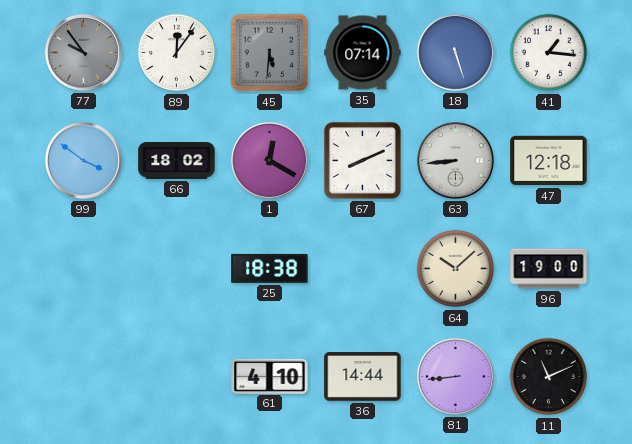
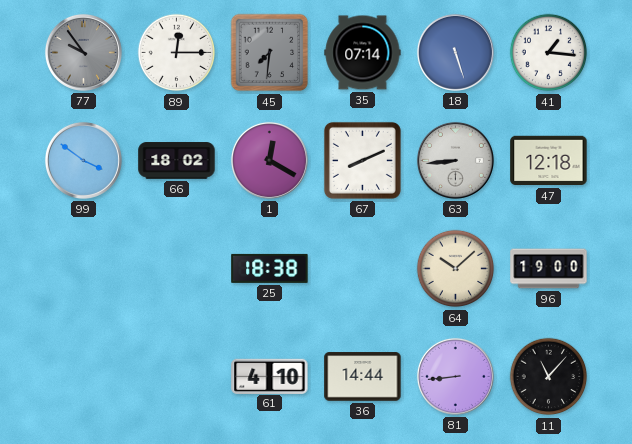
89: 12:06 -> 12:15 (177, 53)
45: 5:31 -> 7:31 (270, 53)
11: 11:11 -> 11:07 (549, 377)
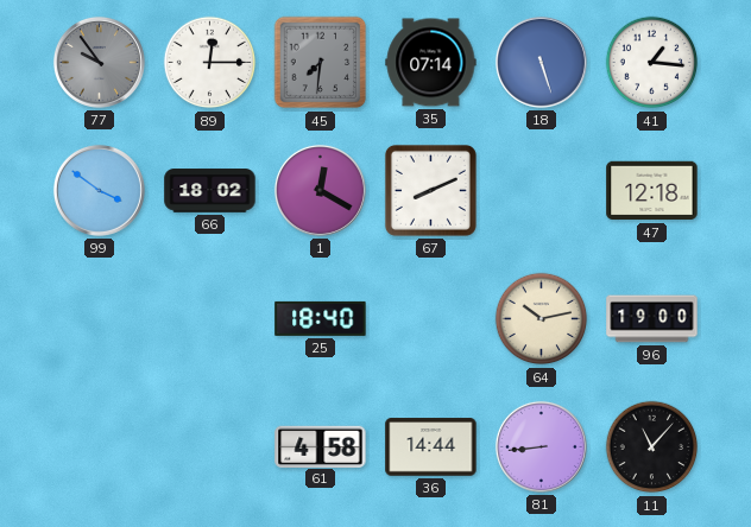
63: 8:44 -> none (455, 160)
25: 18:38 -> 18:40 (321, 318)
64: 10:08 -> 10:13 (542, 319)
61: 4:10 -> 4:58 (321, 446)
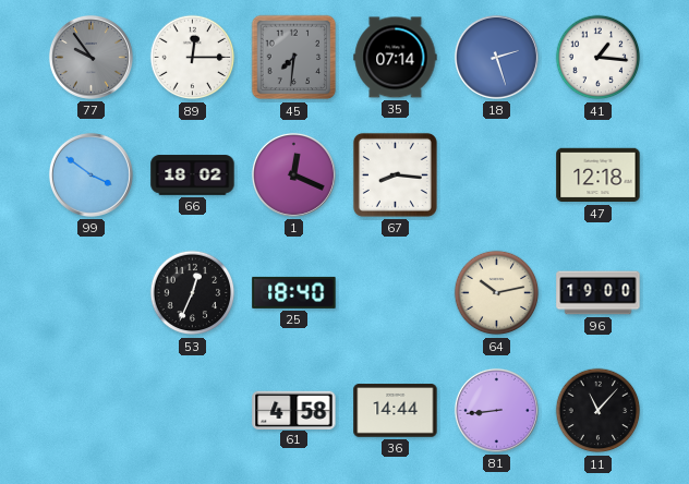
18: 5:27 -> 2:27 (496, 57)
1: 12:20 -> 12:19 (293, 174)
67: 8:11 -> 8:16 (395, 174)
53: none -> 12:34 (193, 293)
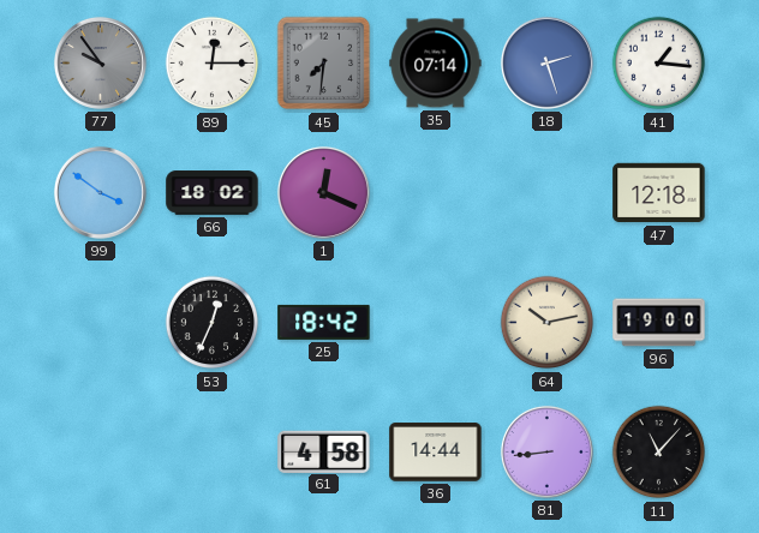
67: 8:16 -> none (395, 174)
25: 18:40 -> 18:42 (324, 322)
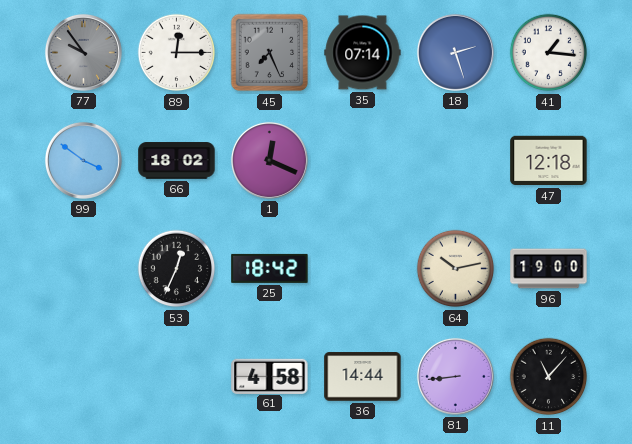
45: 7:31 -> 7:26 (270, 53)
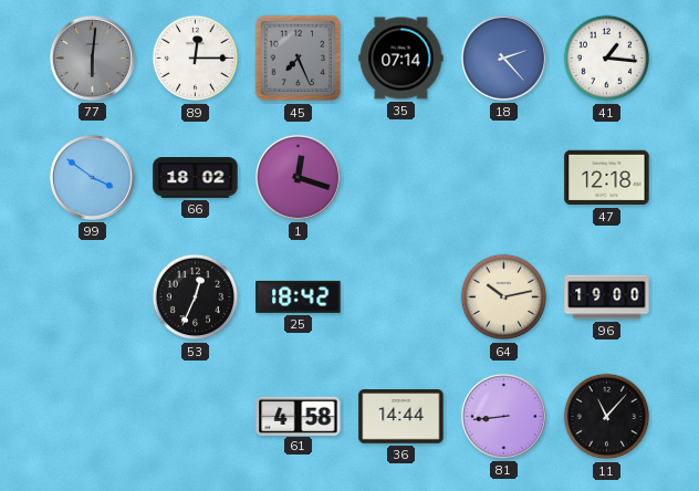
77: 9:54 -> 6:01 (92, 58)
18: 2:27 -> 2:23 (503, 58)
1: 12:19 -> 12:18 (298, 177)
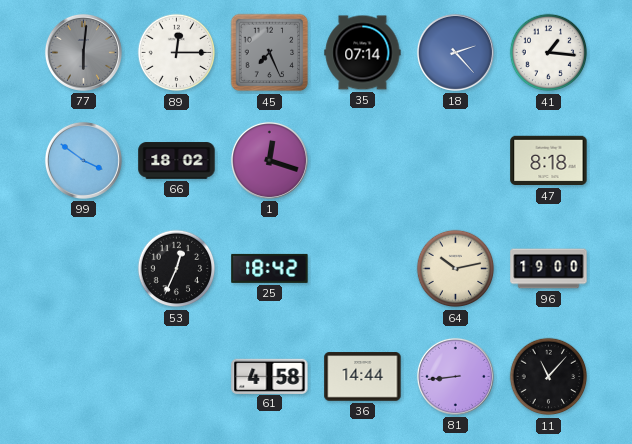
47: 12:18 -> 8:18 (549, 161)
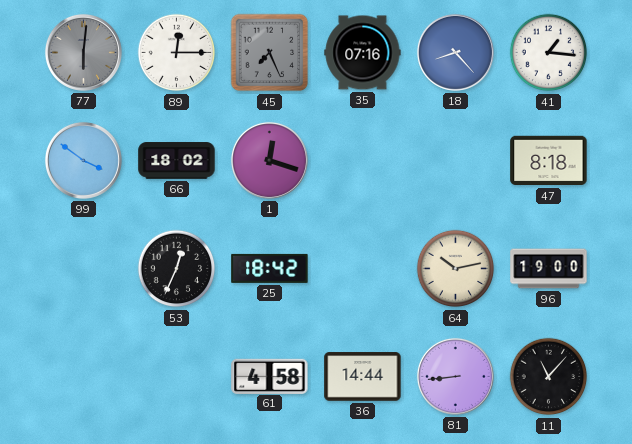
35: 07:14 -> 07:16 (363, 53)
18: 2:23 -> 8:23 (455, 52)
